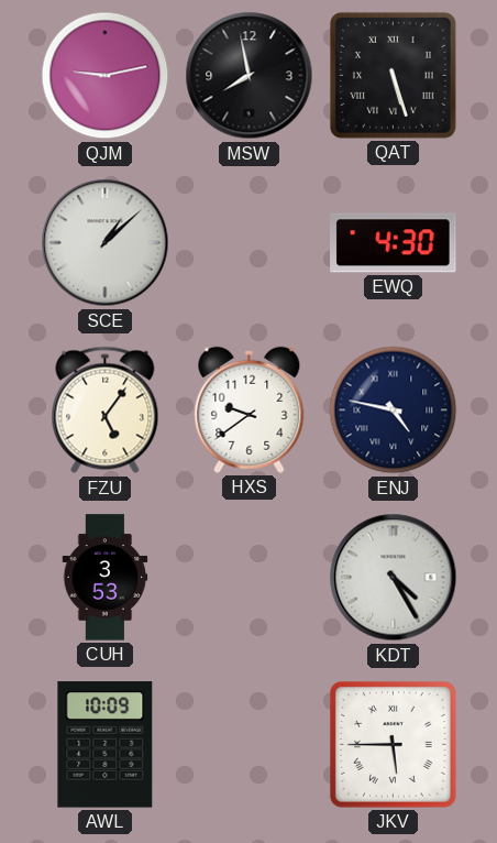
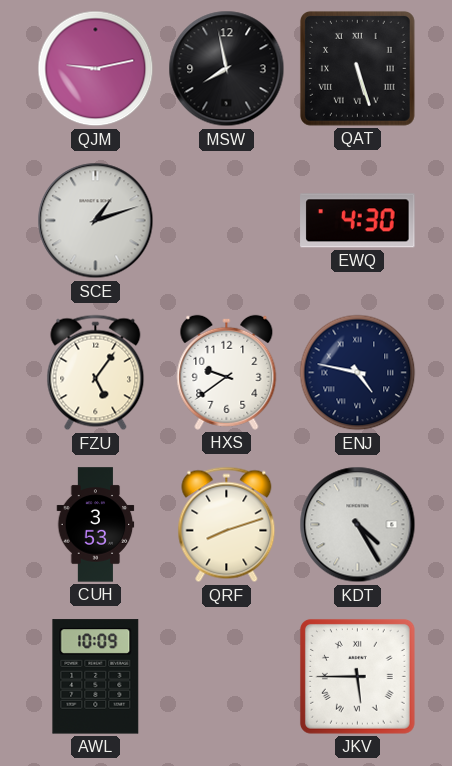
SCE: 1:08 -> 1:12 (96, 221)
QRF: none -> 8:12 (227, 525)
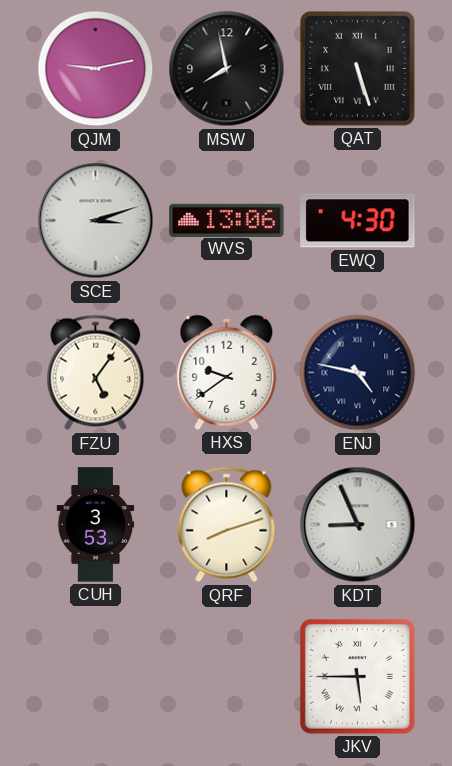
SCE: 1:12 -> 3:12 (96, 221)
WVS: none -> 13:06 (227, 220)
KDT: 4:25 -> 8:56 (358, 525)
AWL: 10:09 -> none (96, 677)
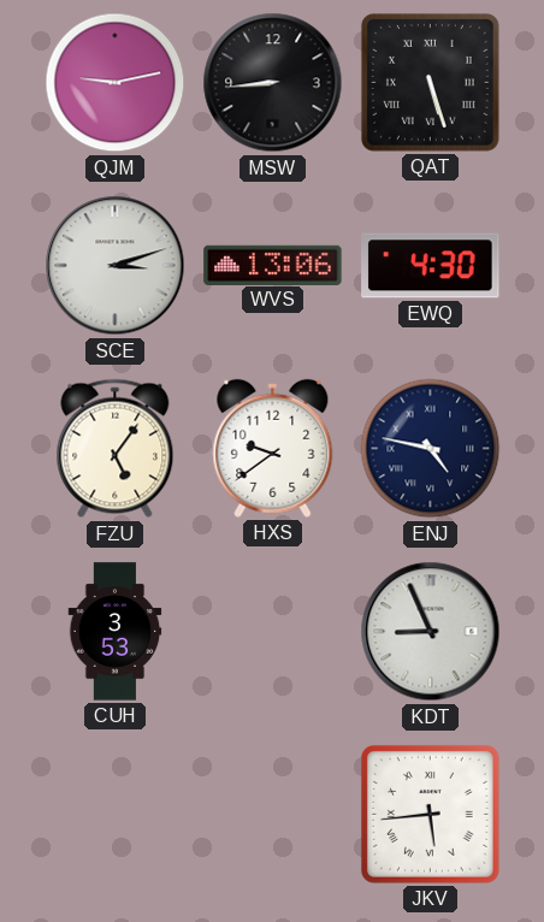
MSW: 7:58 -> 8:44 (273, 83)
QRF: 8:12 -> none (227, 525)
JKV: 5:45 -> 5:44 (430, 814)
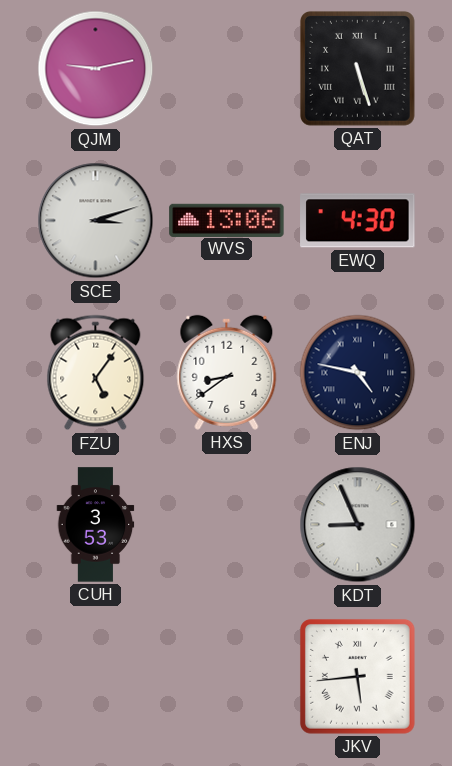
MSW: 8:44 -> none (273, 83)
HXS: 9:39 -> 8:39 (227, 372)
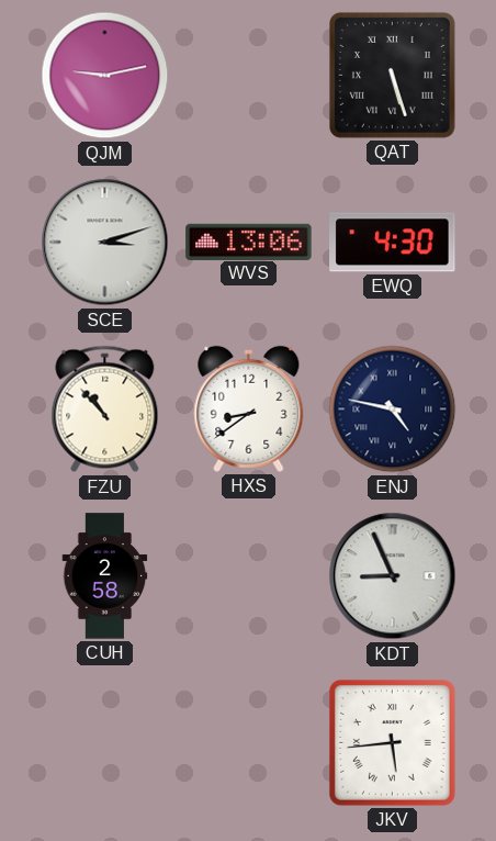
FZU: 5:06 -> 10:53 (105, 410)
CUH: 3:53 -> 2:58 (105, 576)
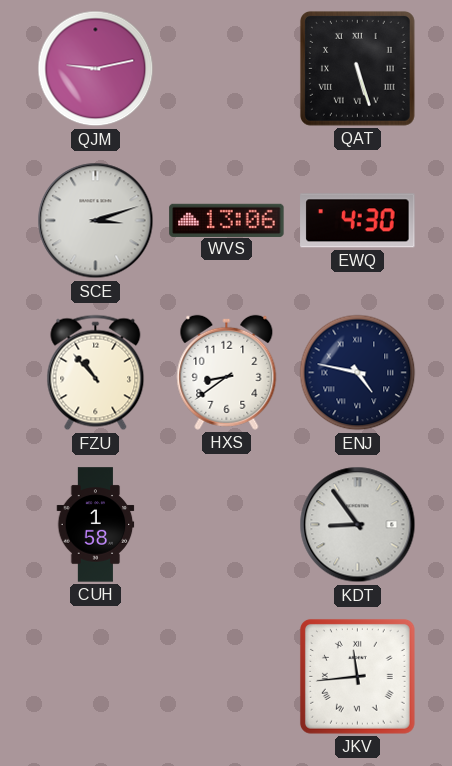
CUH: 2:58 -> 1:58 (96, 525)
KDT: 8:56 -> 8:54 (358, 525)
JKV: 5:44 -> 11:44 (357, 676)
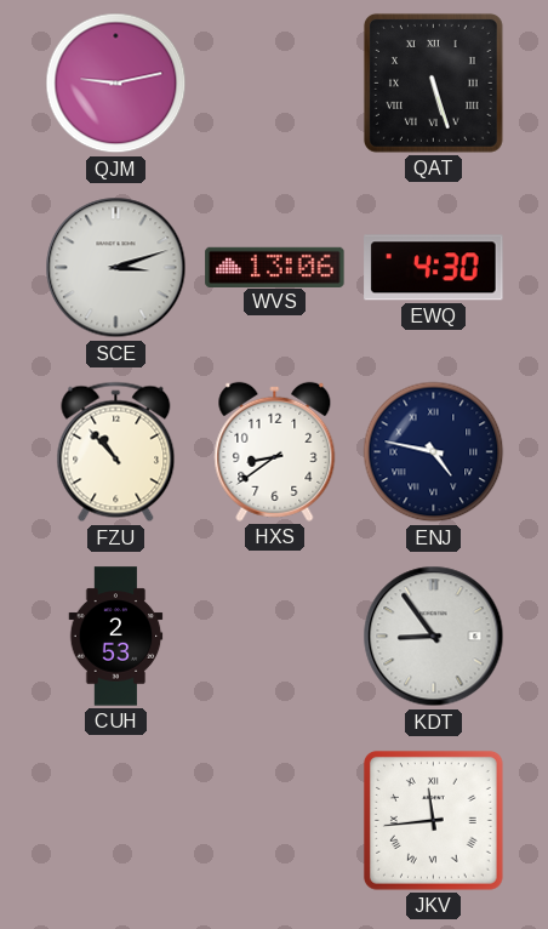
CUH: 1:58 -> 2:53 (116, 637)
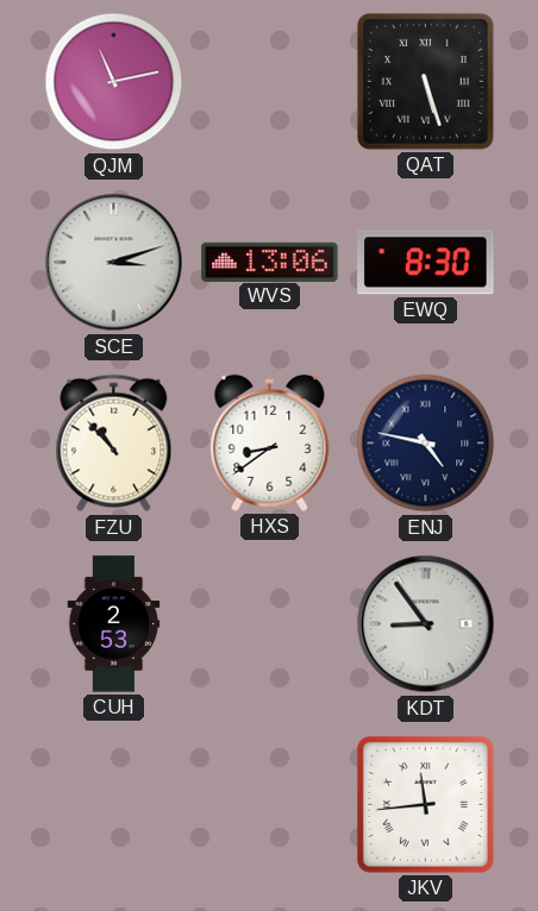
QJM: 9:13 -> 11:13 (114, 82)
EWQ: 4:30 -> 8:30 (426, 263)
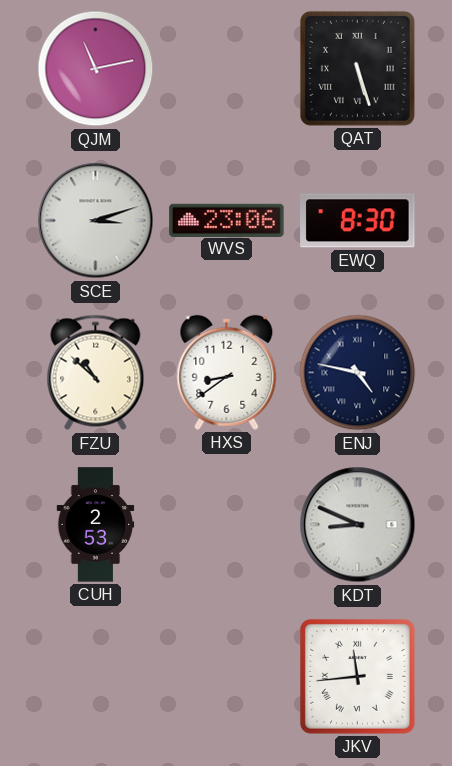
WVS: 13:06 -> 23:06 (227, 220)
FZU: 10:53 -> 10:52 (96, 373)
KDT: 8:54 -> 8:49 (358, 525)
